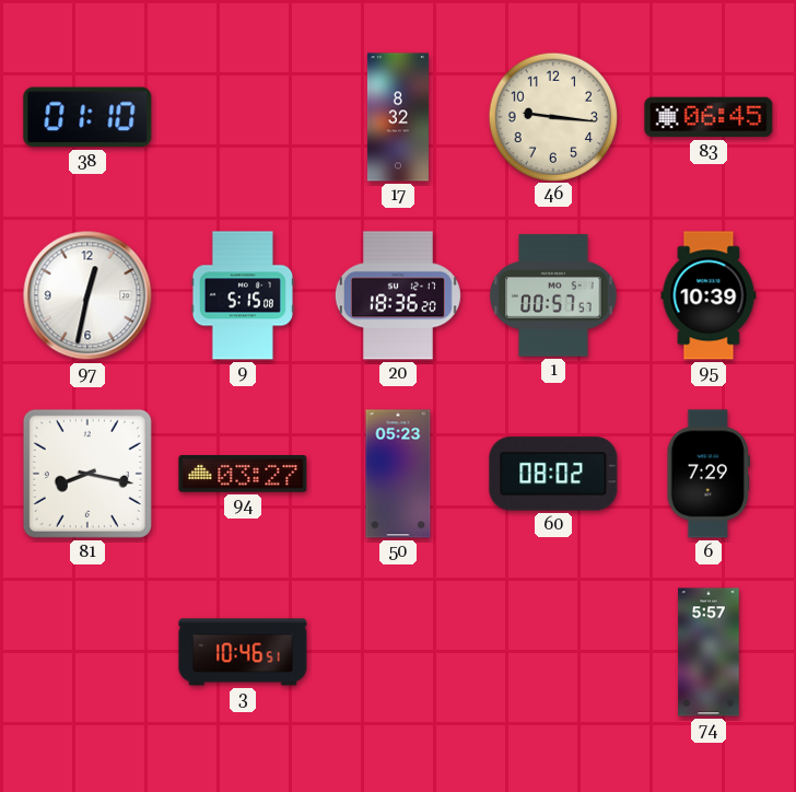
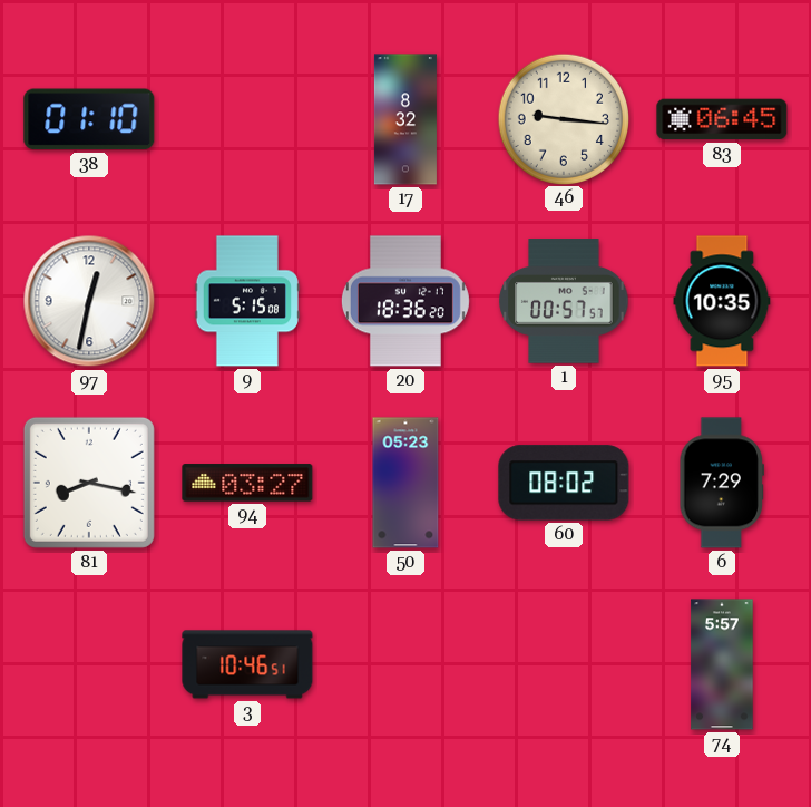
95: 10:39 -> 10:35 (722, 301)
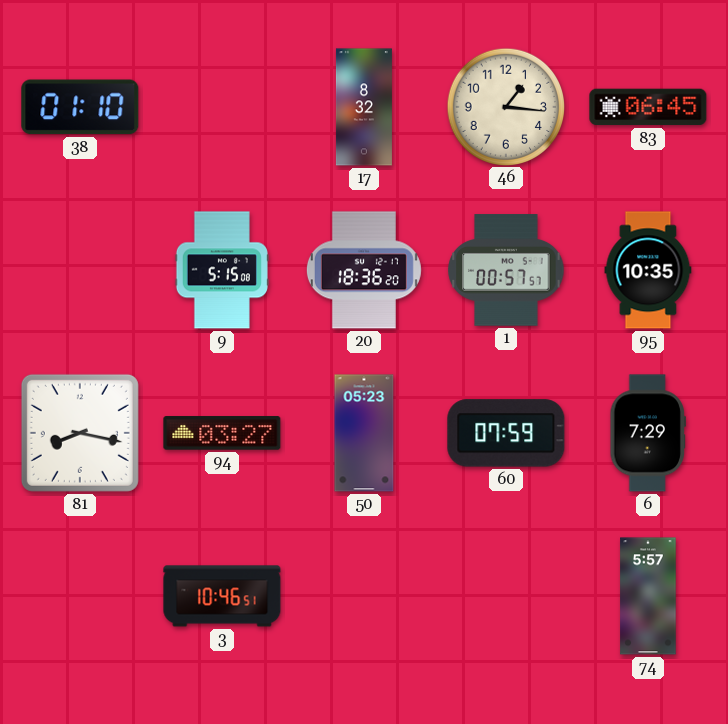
46: 9:16 -> 1:16 (505, 106)
97: 12:32 -> none (89, 301)
60: 08:02 -> 07:59 (506, 433)
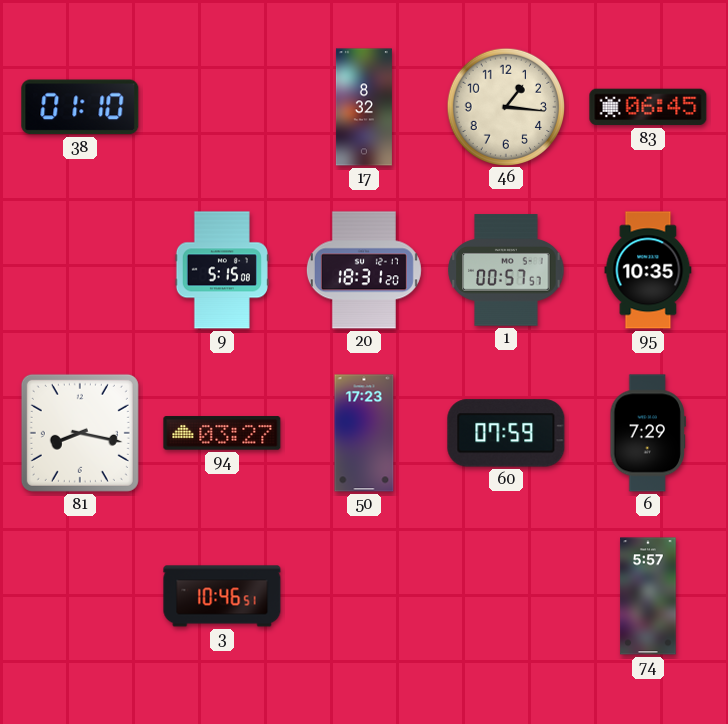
20: 18:36 -> 18:31 (364, 270)
50: 05:23 -> 17:23 (364, 433)
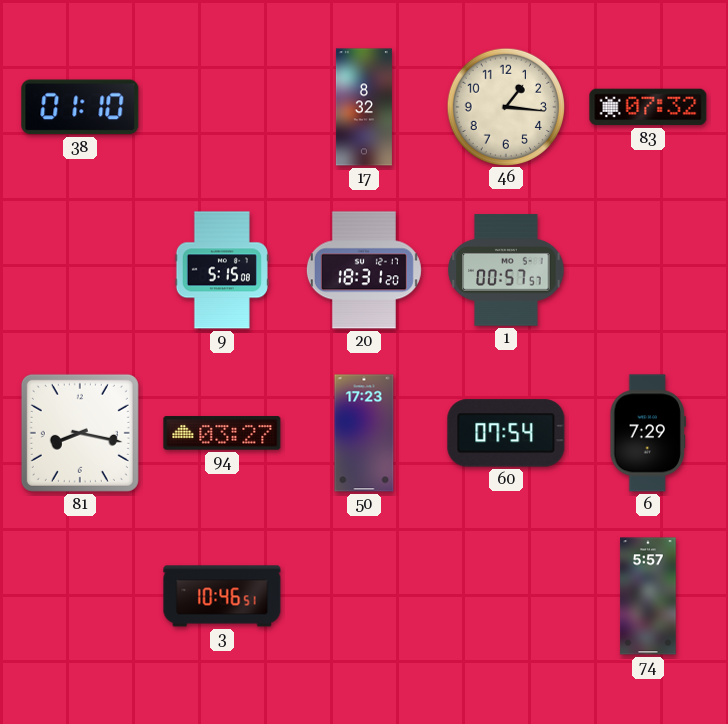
83: 06:45 -> 07:32 (648, 107)
95: 10:35 -> none (648, 270)
60: 07:59 -> 07:54 (506, 433)
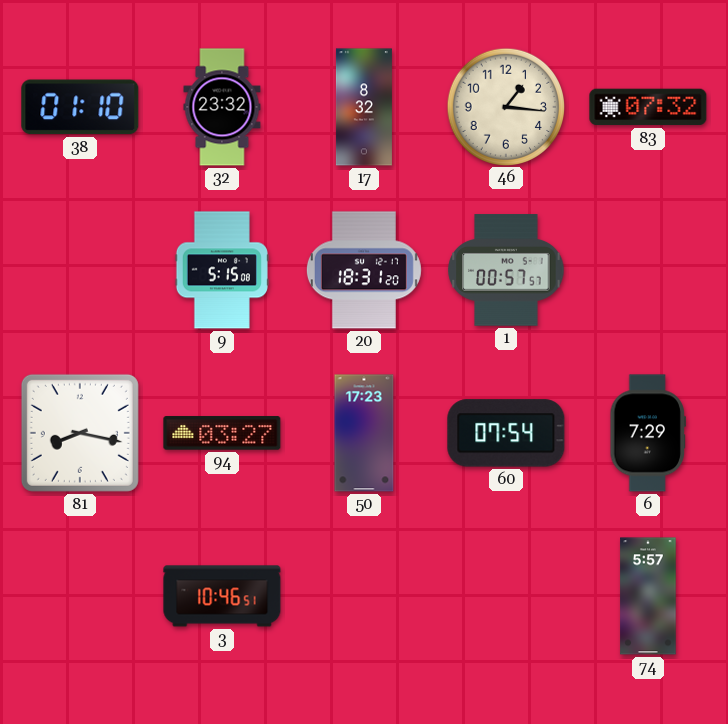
32: none -> 23:32 (222, 107)
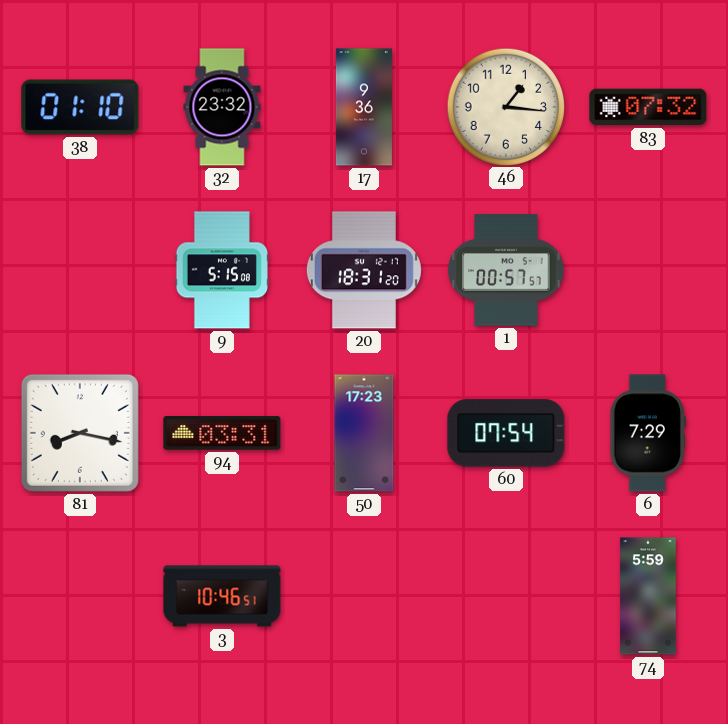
17: 8:32 -> 9:36 (364, 107)
94: 03:27 -> 03:31 (222, 433)
74: 5:57 -> 5:59 (648, 596)
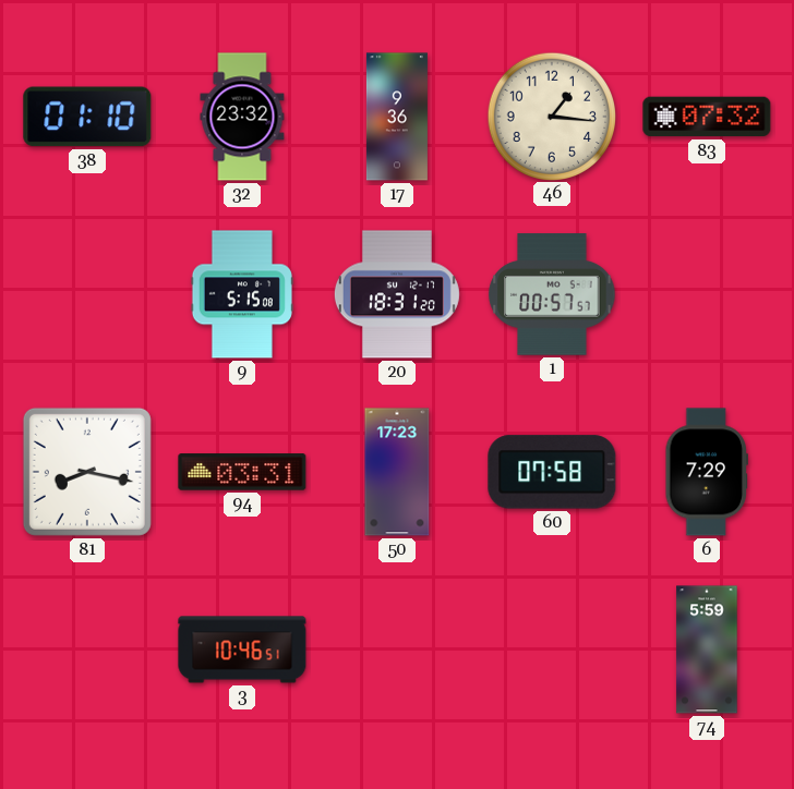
60: 07:54 -> 07:58 (552, 472)
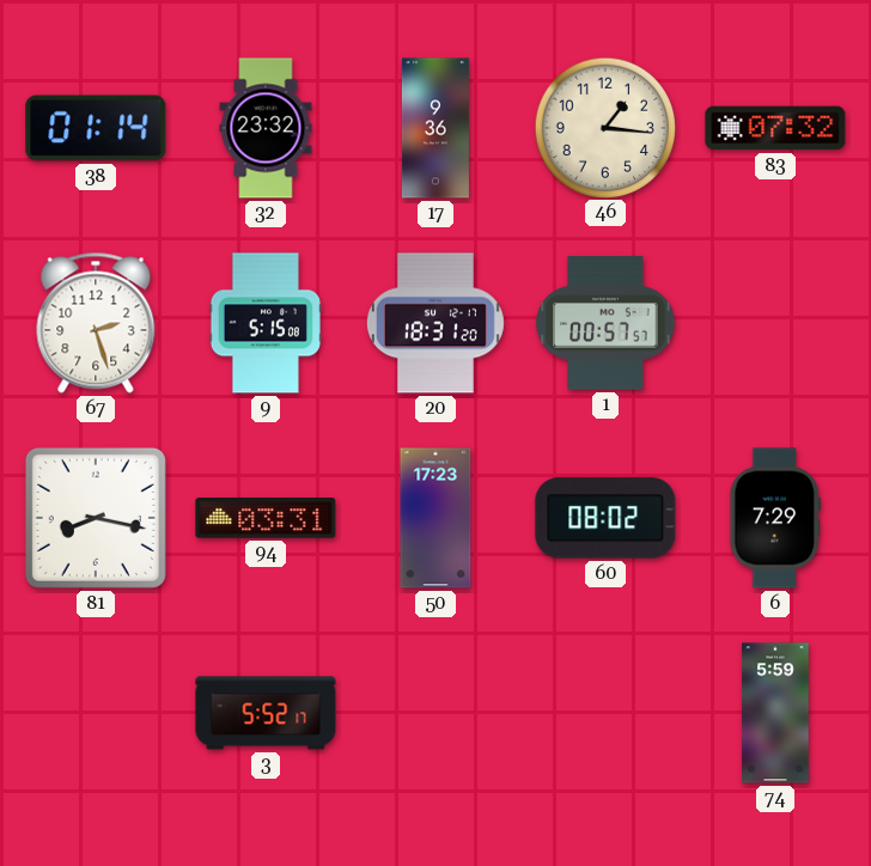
38: 01:10 -> 01:14 (96, 128)
67: none -> 2:27 (96, 323)
60: 07:58 -> 08:02 (605, 518)
3: 10:46 -> 5:52 (266, 713)
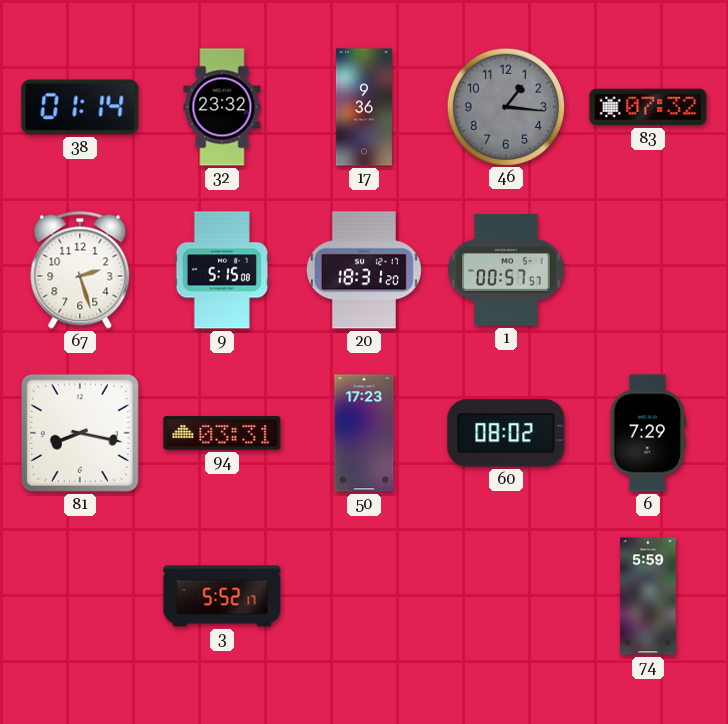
46 dial: cream -> grey (505, 106)
